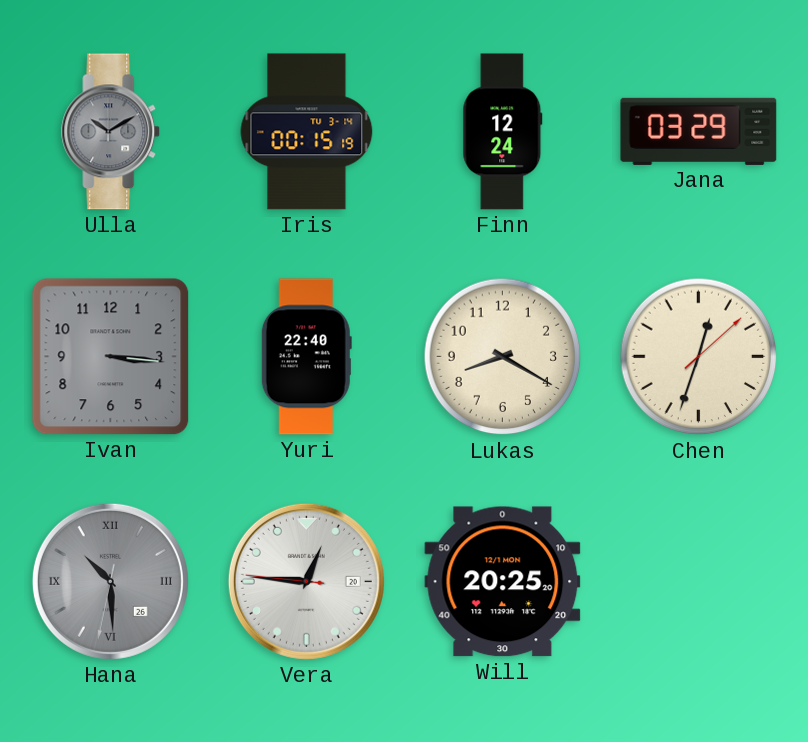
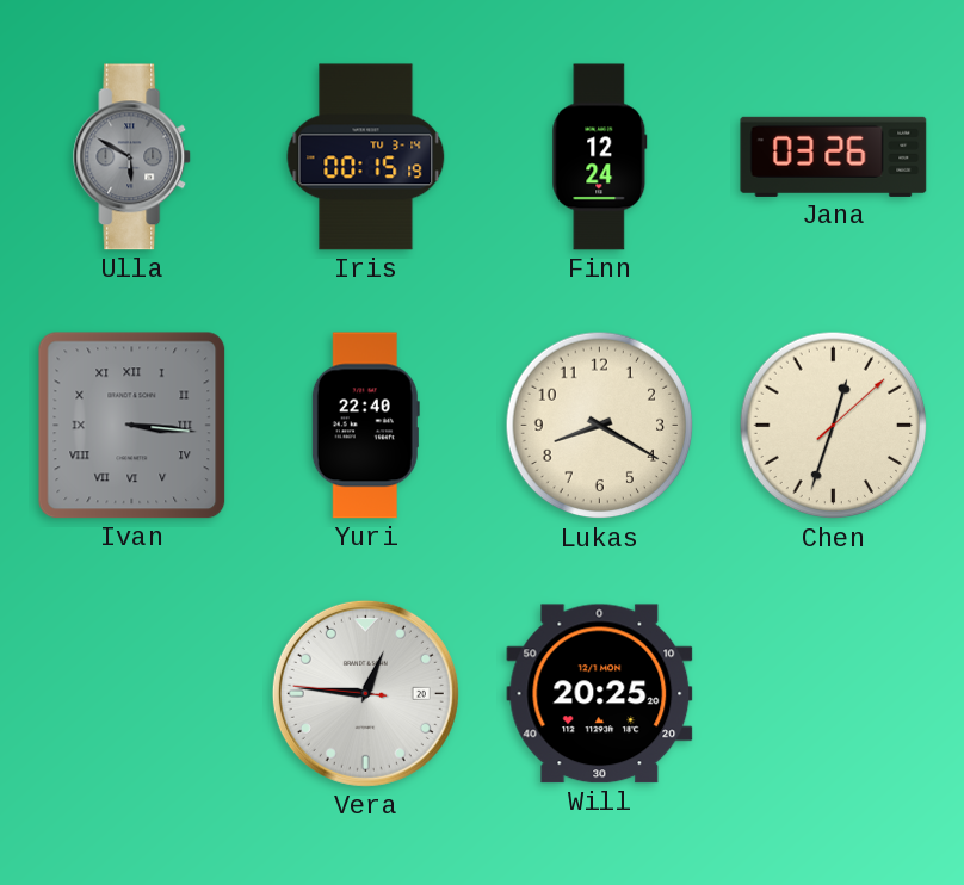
Ulla: 10:10 -> 5:50 (132, 157)
Jana: 03:29 -> 03:26 (834, 156)
Ivan numerals: Arabic -> Roman (132, 426)
Hana: 10:29 -> none (110, 581)
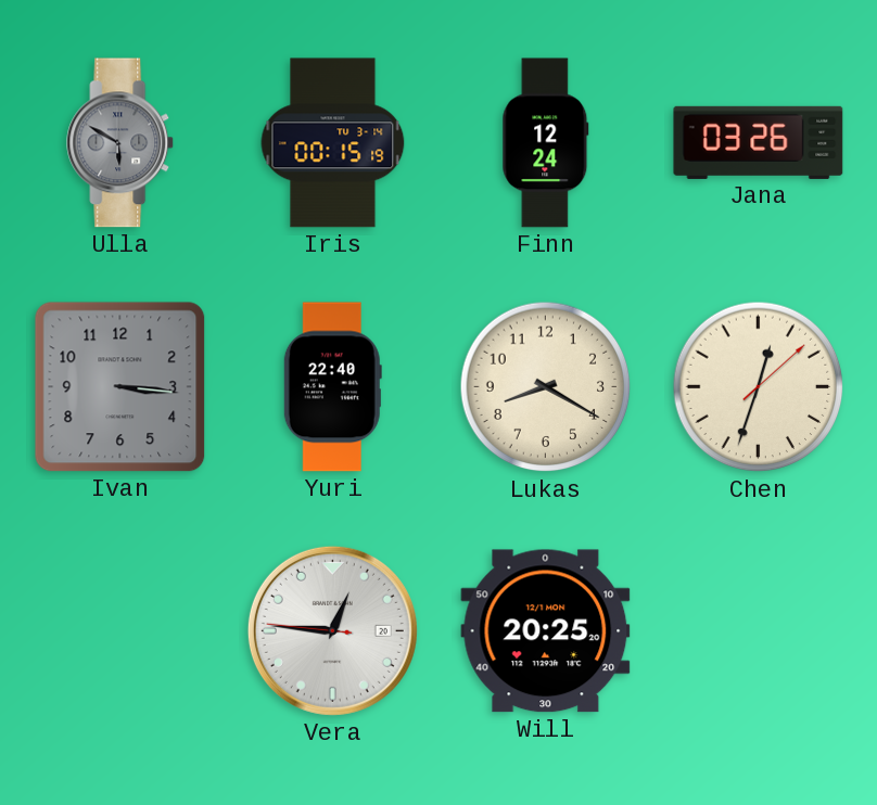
Ivan numerals: Roman -> Arabic (120, 387)
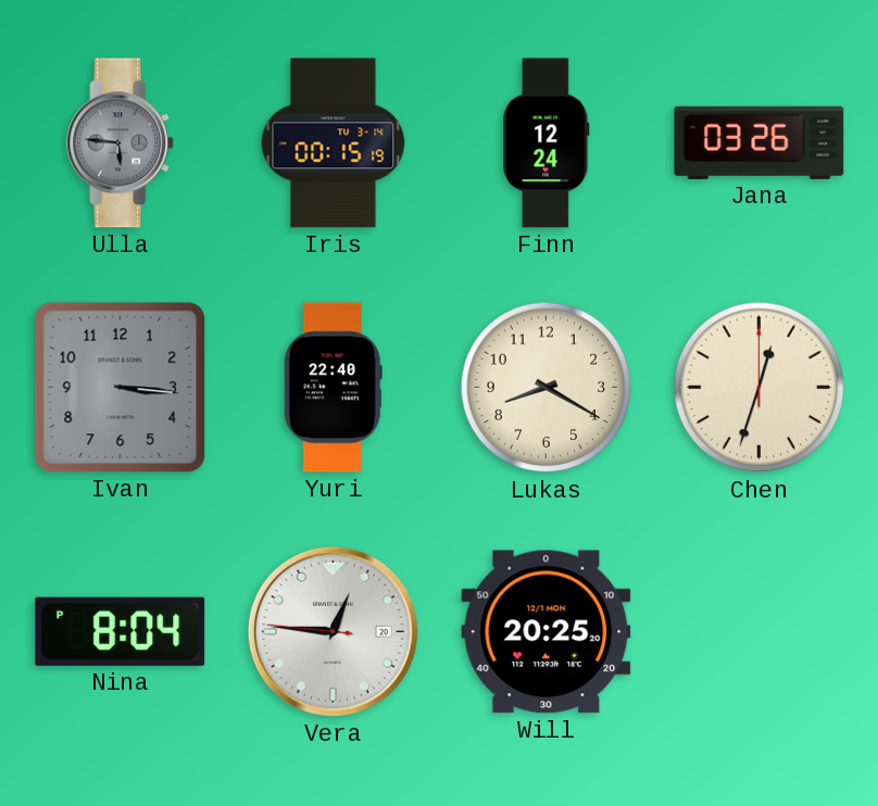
Ulla: 5:50 -> 5:46 (121, 143)
Chen: 12:33:08 -> 12:33:00 (760, 388)
Nina: none -> 8:04 (121, 631)
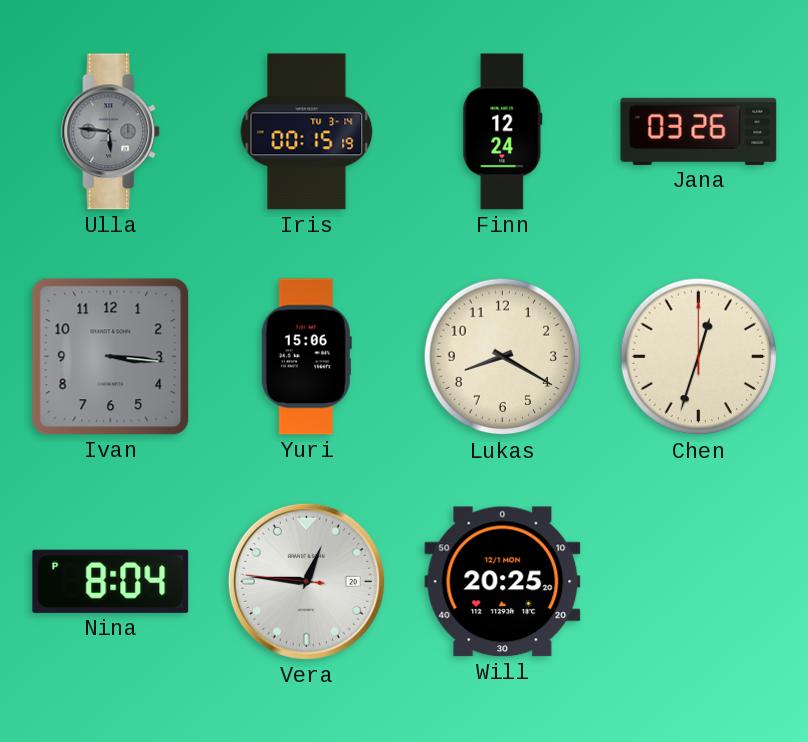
Yuri: 22:40 -> 15:06 (306, 357)
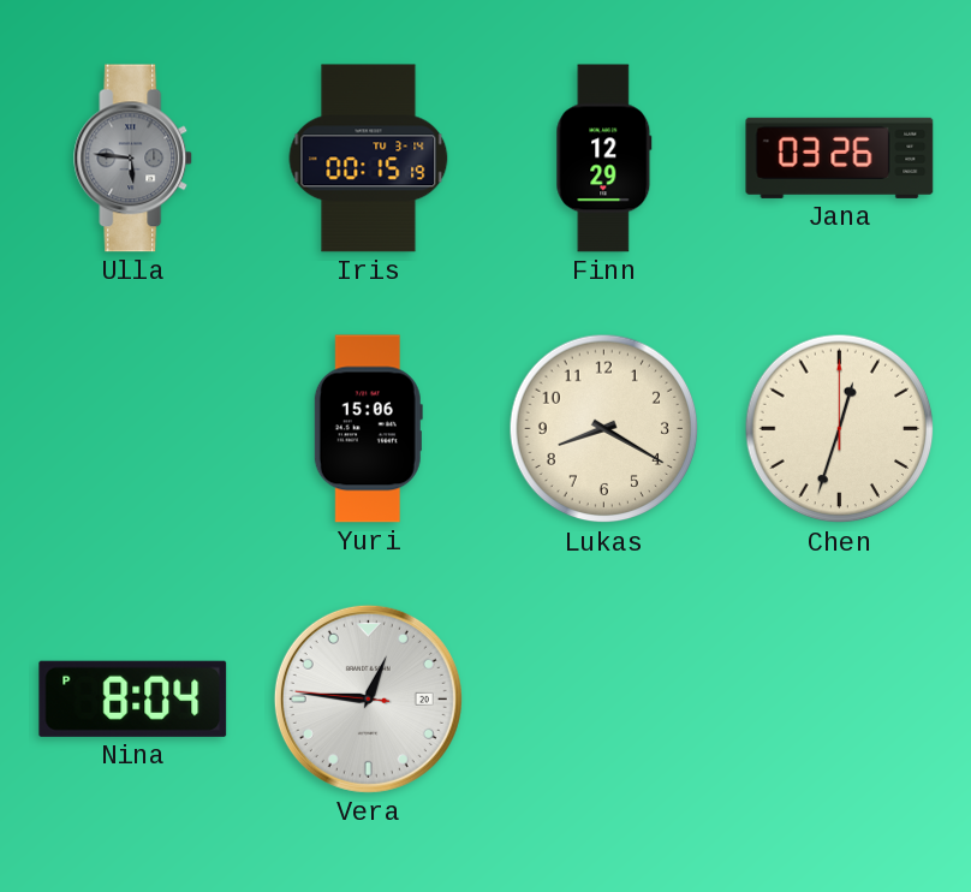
Finn: 12:24 -> 12:29 (604, 159)
Ivan: 3:16 -> none (111, 357)
Will: 20:25 -> none (503, 582)
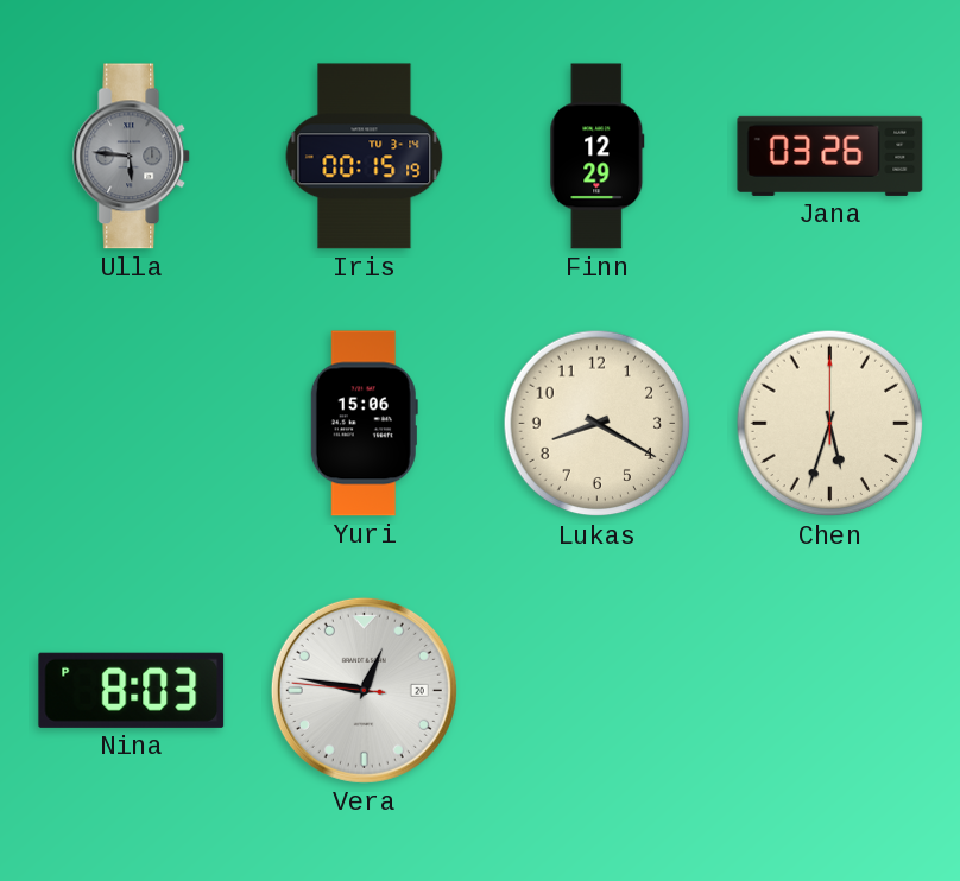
Chen: 12:33 -> 5:33 (830, 424)
Nina: 8:04 -> 8:03 (132, 690)
Vera: 12:45 -> 12:46 (364, 690)
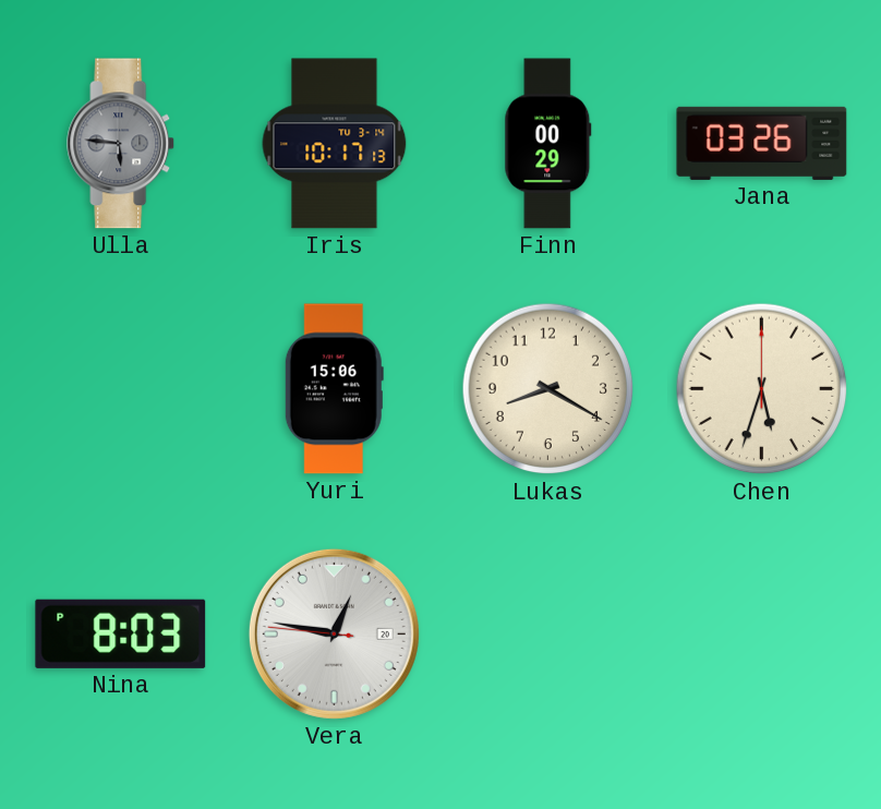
Iris: 00:15 -> 10:17 (335, 144)
Finn: 12:29 -> 00:29 (548, 144)
